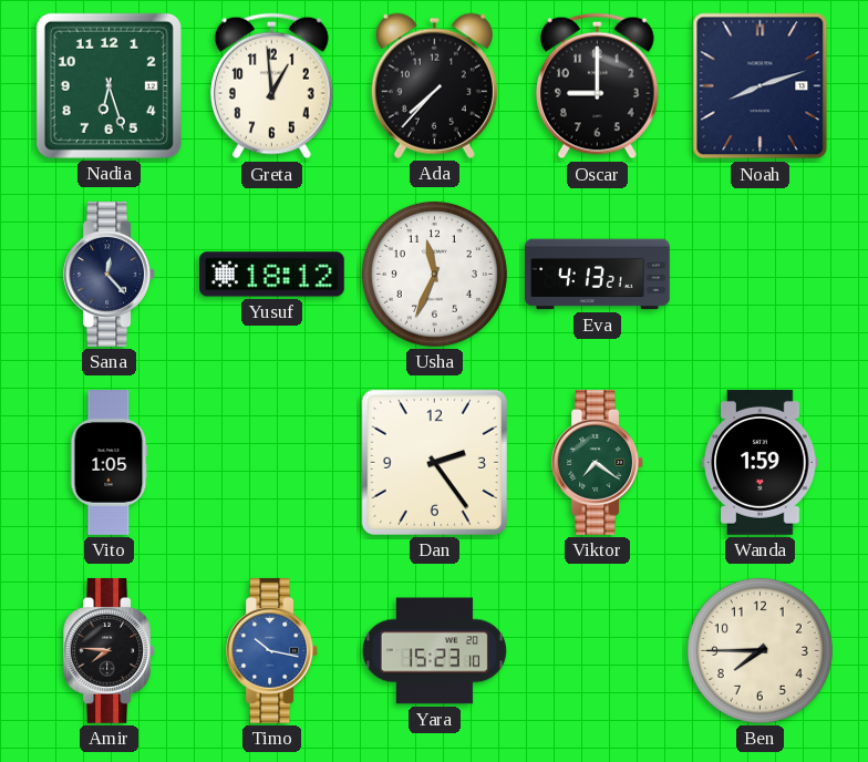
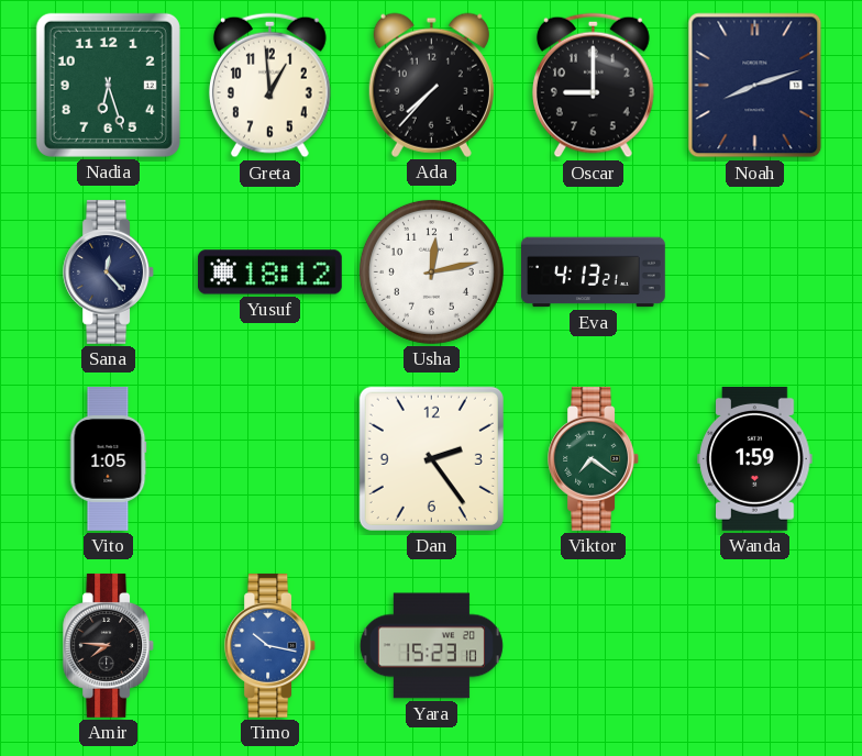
Usha: 11:34 -> 12:13 (431, 271)
Ben: 7:45 -> none (759, 650)
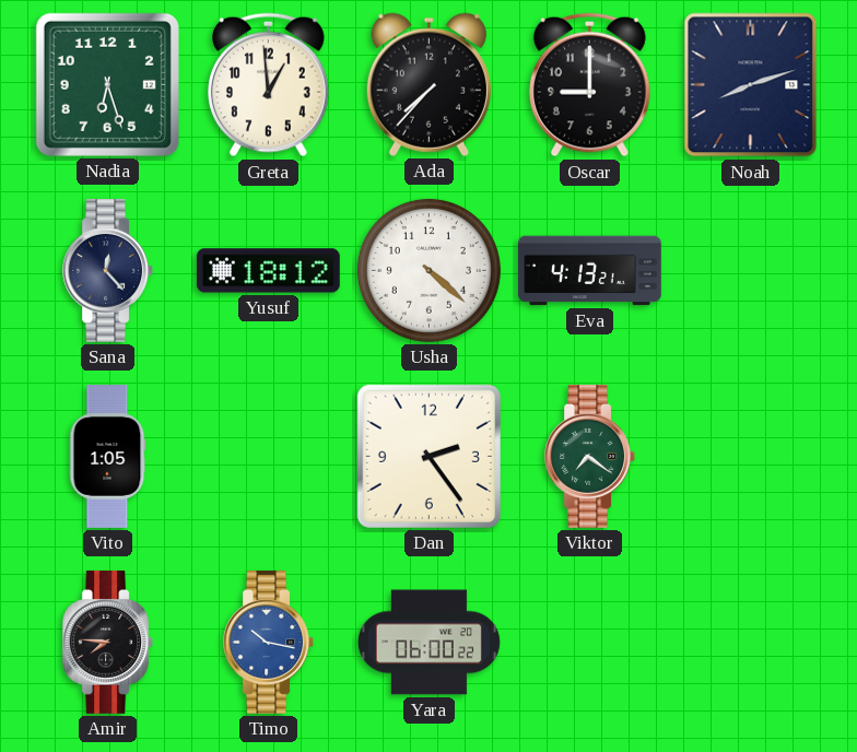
Usha: 12:13 -> 4:22 (428, 270)
Wanda: 1:59 -> none (755, 458)
Yara: 15:23 -> 06:00 (428, 643)
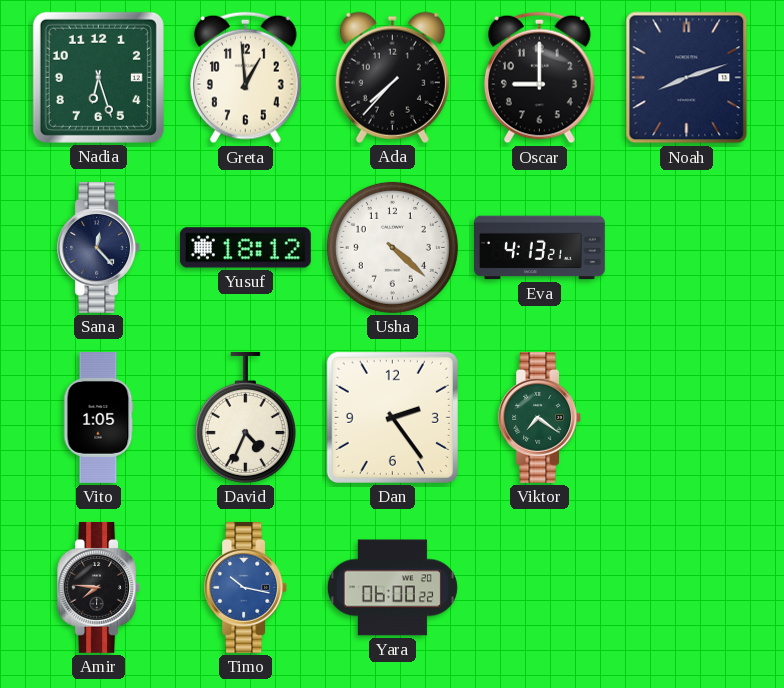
David: none -> 4:34 (245, 417)
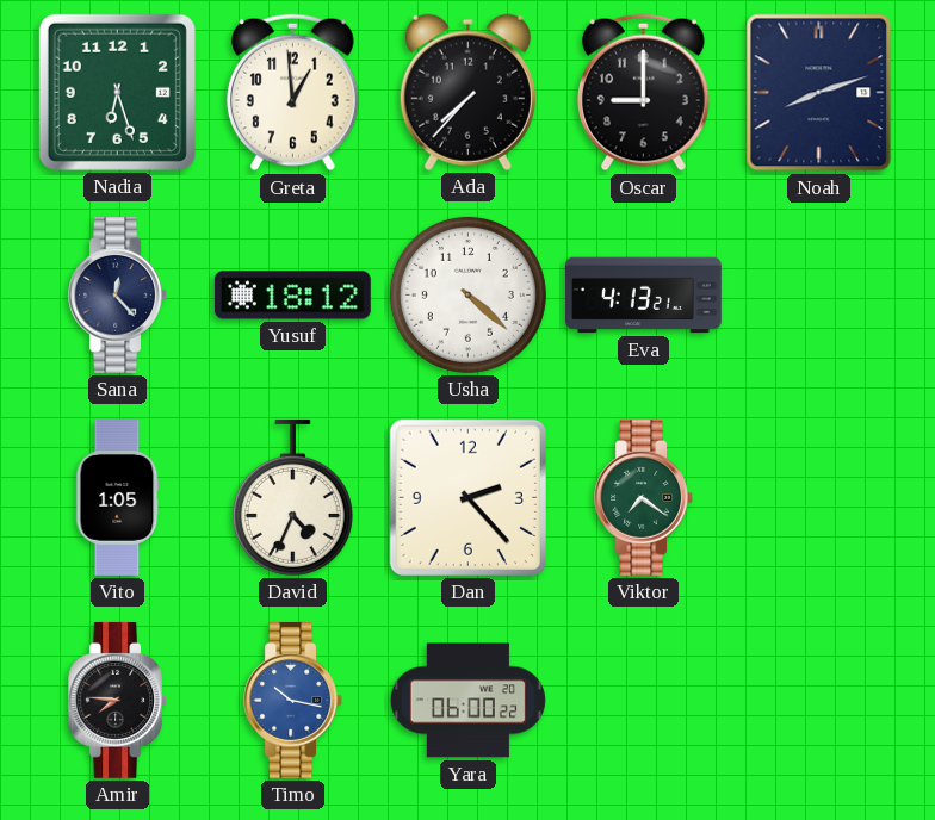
Dan: 2:24 -> 2:23 (467, 497)
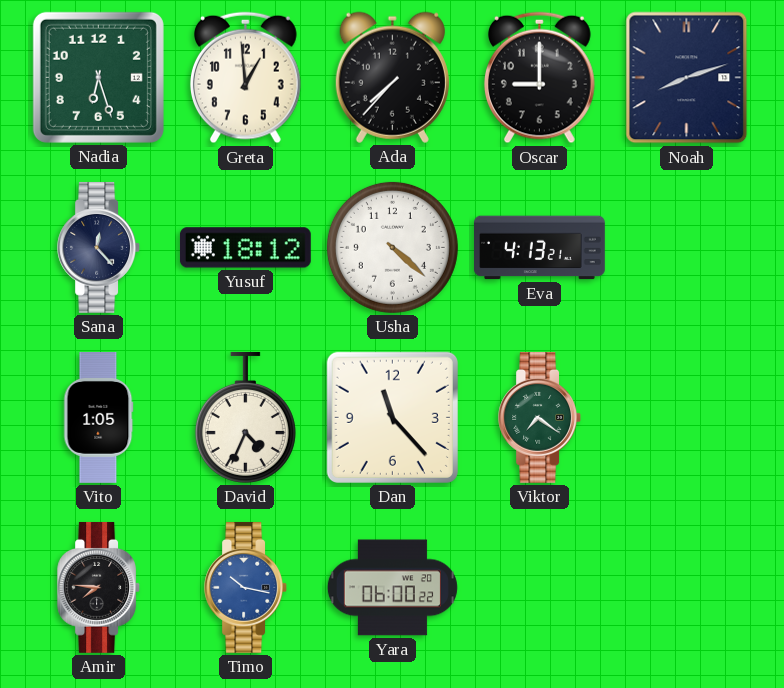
Dan: 2:23 -> 11:23 (392, 417)
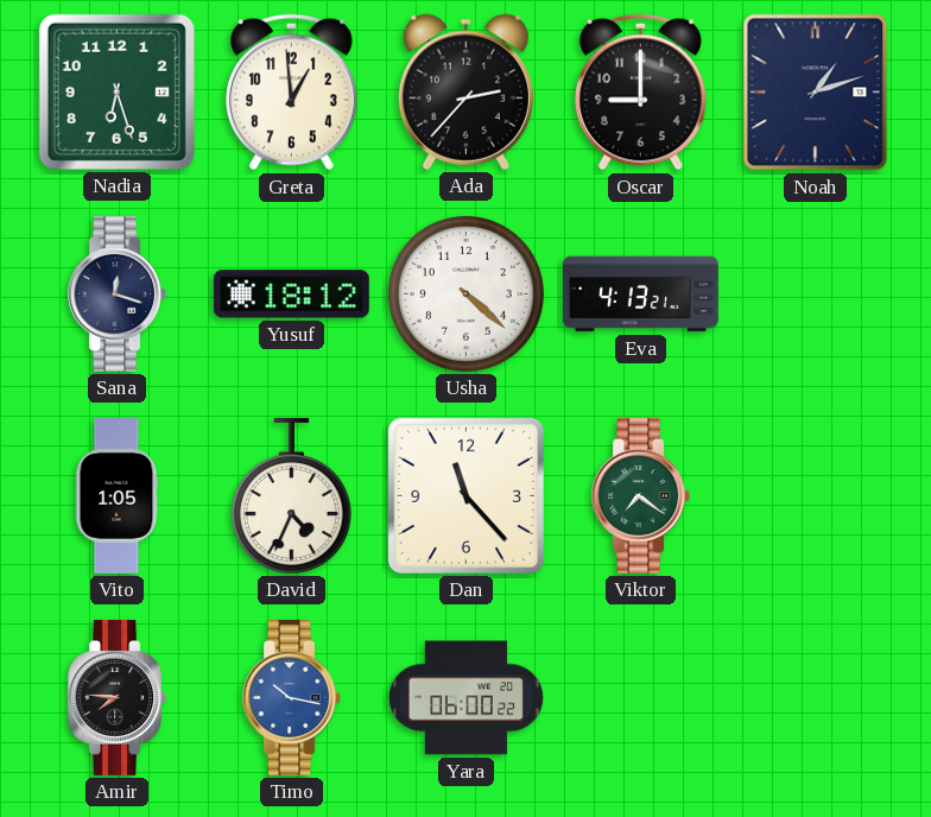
Ada: 7:37 -> 2:37 (465, 91)
Noah: 8:12 -> 1:12 (816, 93)
Sana: 12:23 -> 12:18 (116, 293)
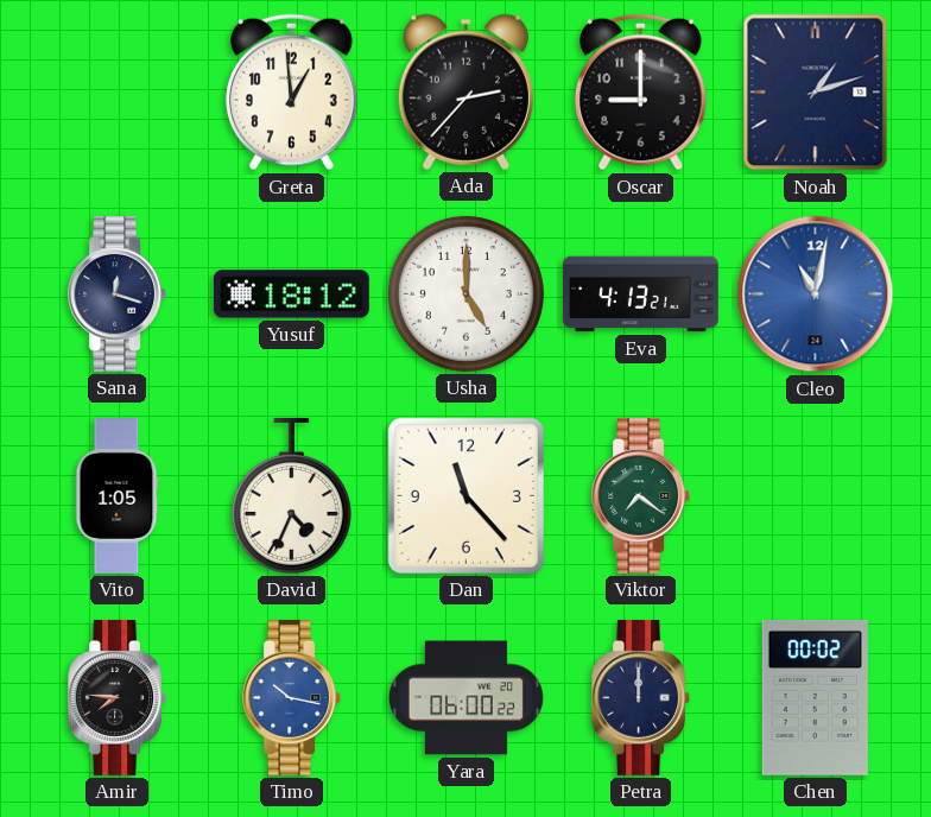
Nadia: 6:27 -> none (116, 91)
Usha: 4:22 -> 5:00 (465, 293)
Cleo: none -> 11:02 (816, 294)
Petra: none -> 12:00 (640, 697)
Chen: none -> 00:02 (815, 697)
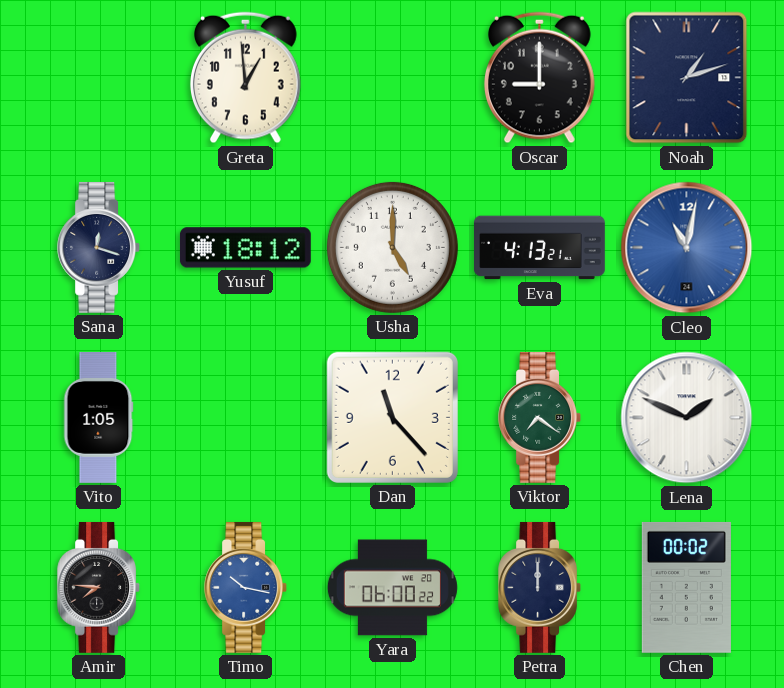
Ada: 2:37 -> none (465, 91)
David: 4:34 -> none (291, 495)
Lena: none -> 1:49 (687, 418)
